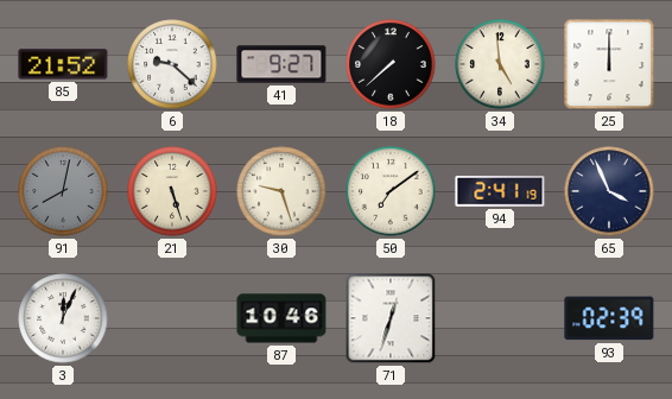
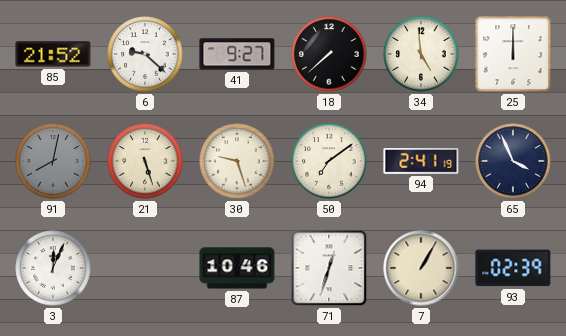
7: none -> 1:05 (421, 268)
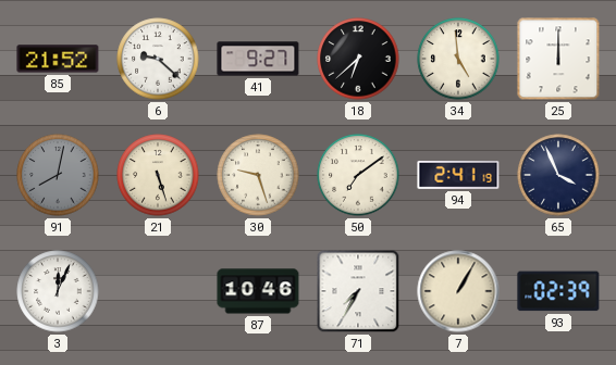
18: 7:38 -> 6:38 (358, 59)
71: 12:33 -> 7:35 (358, 291)
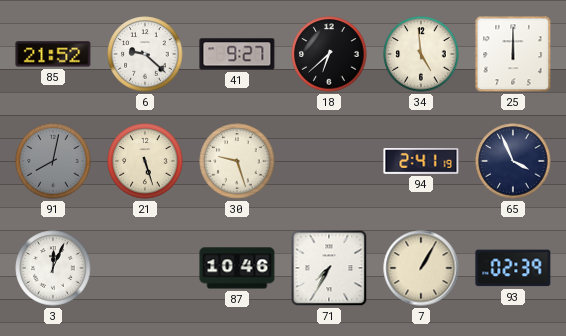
50: 7:09 -> none (358, 175)
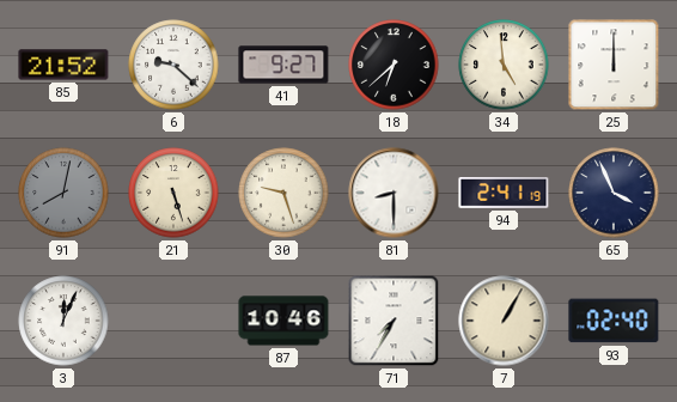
81: none -> 8:30 (394, 193)
93: 02:39 -> 02:40 (614, 321)
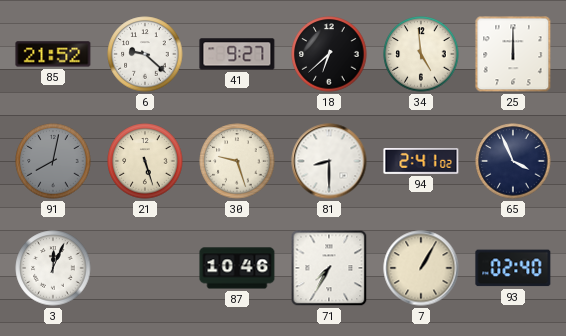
94: 2:41:19 -> 2:41:02 (421, 162)
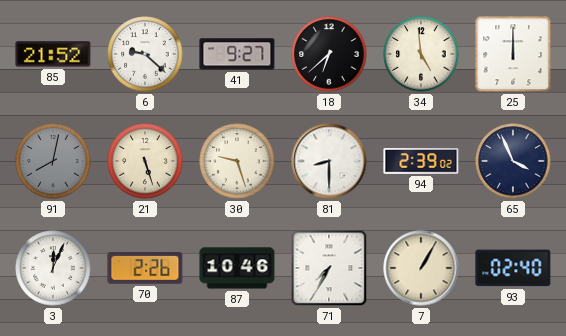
94: 2:41 -> 2:39 (421, 162)
70: none -> 2:26 (145, 269)
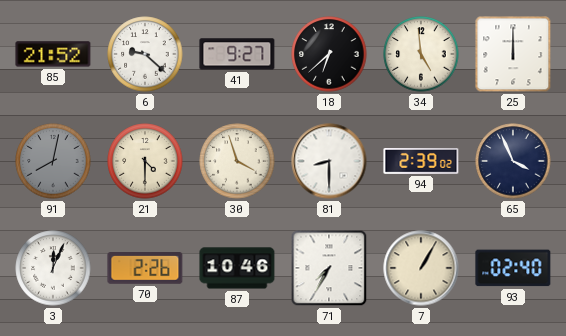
21: 5:27 -> 4:30 (145, 161)
30: 9:27 -> 3:57 (237, 161)
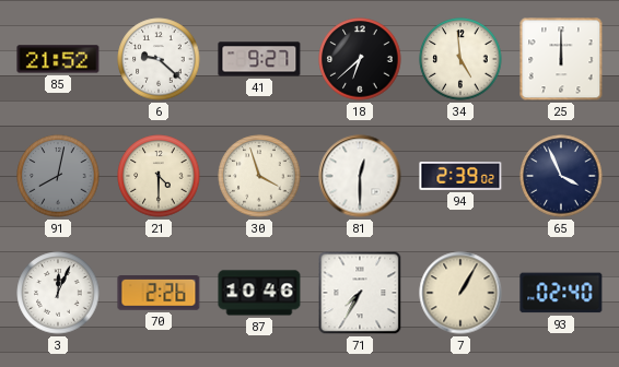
81: 8:30 -> 12:30 (360, 176)
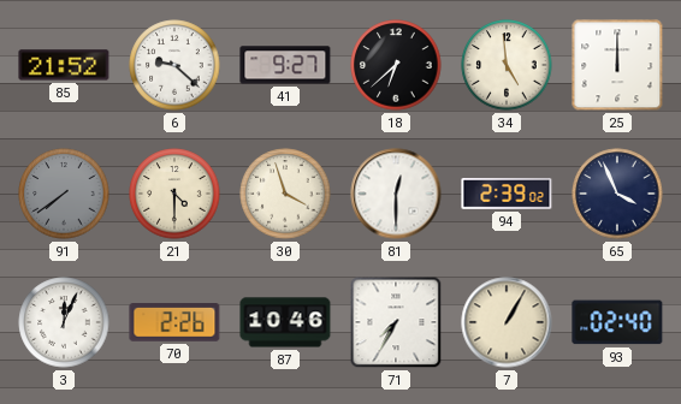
91: 8:02 -> 7:39 (64, 194)
